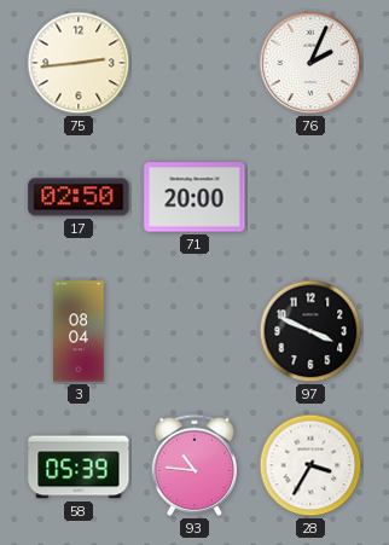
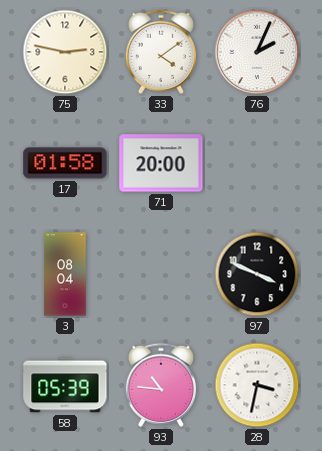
75: 2:44 -> 2:47 (65, 52)
33: none -> 4:09 (161, 52)
17: 02:50 -> 01:58 (65, 163)
28: 3:35 -> 3:32 (257, 385)
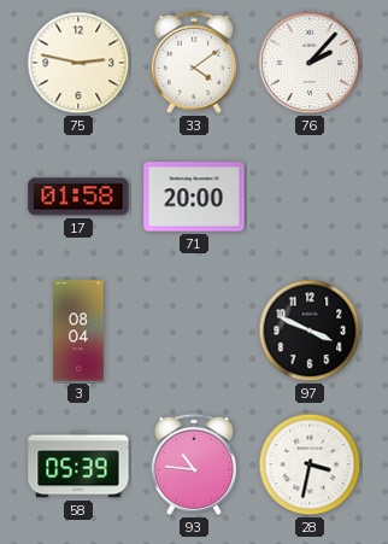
76: 2:04 -> 2:07 (310, 63)
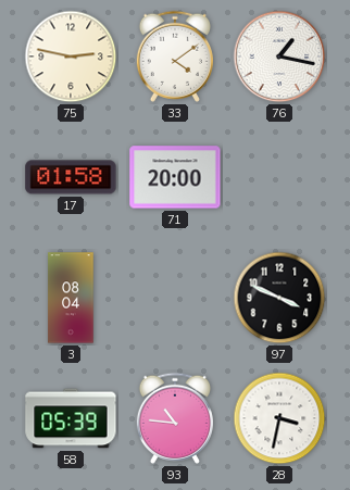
76: 2:07 -> 1:17 (279, 56)
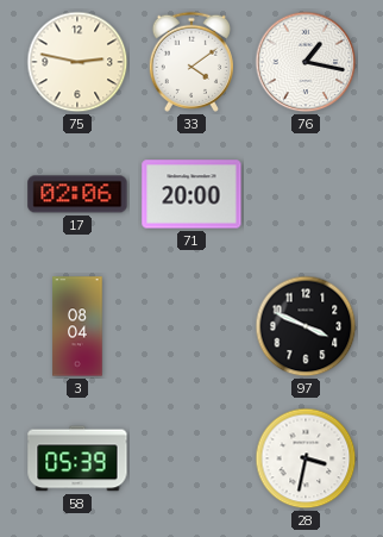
17: 01:58 -> 02:06 (77, 194)
93: 10:46 -> none (175, 418)
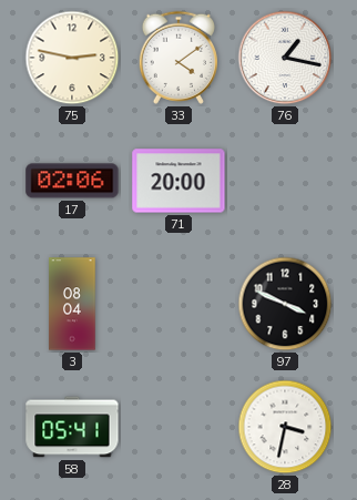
58: 05:39 -> 05:41 (72, 427)
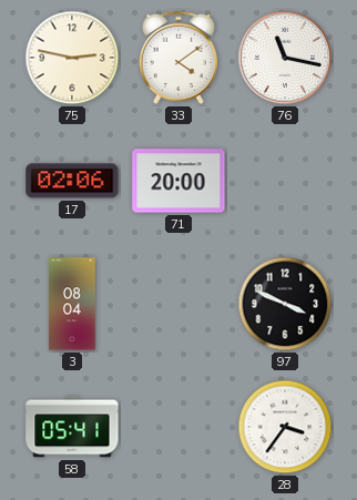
76: 1:17 -> 11:17 (285, 58)
28: 3:32 -> 3:36 (285, 427)
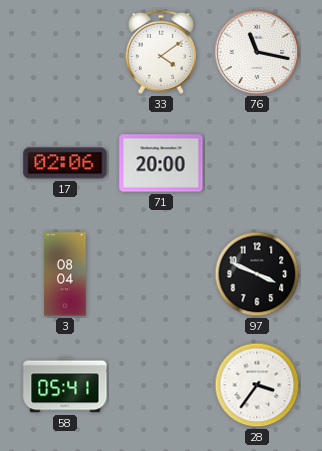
75: 2:47 -> none (72, 58)
